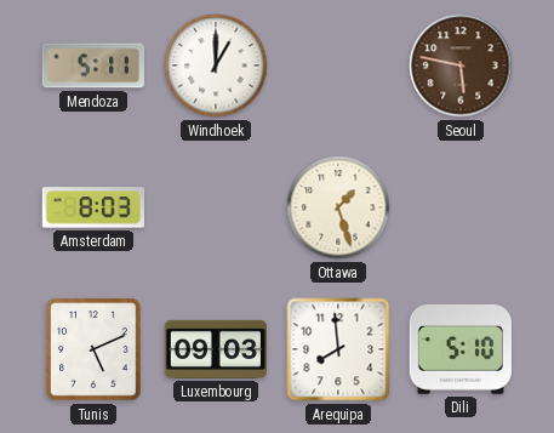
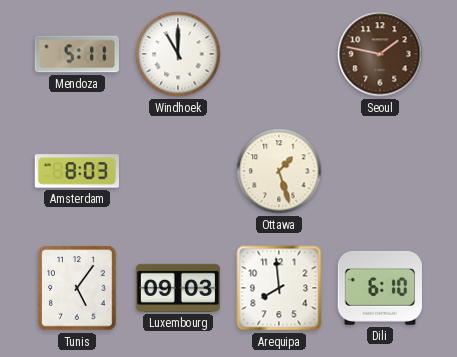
Windhoek: 1:00 -> 11:00 (178, 54)
Seoul: 5:47 -> 1:47 (380, 54)
Tunis: 5:11 -> 5:06 (77, 288)
Dili: 5:10 -> 6:10 (380, 288)
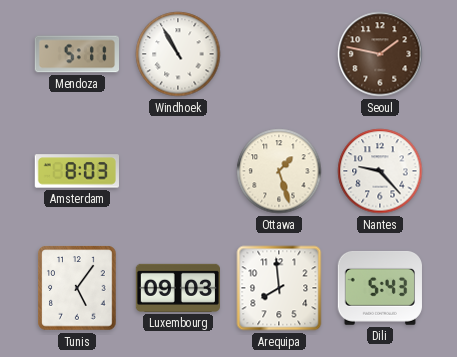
Windhoek: 11:00 -> 10:55 (178, 54)
Nantes: none -> 9:23 (380, 171)
Dili: 6:10 -> 5:43 (380, 288)
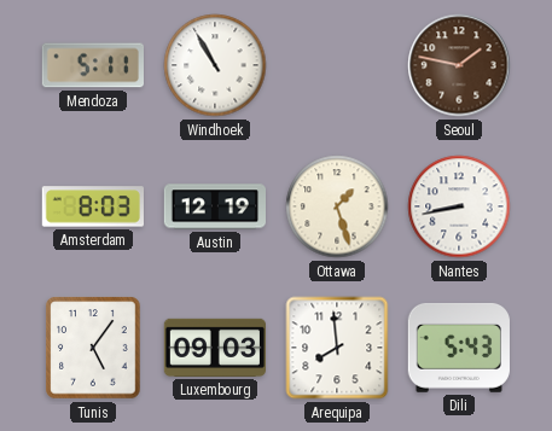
Austin: none -> 12:19 (214, 206)
Nantes: 9:23 -> 8:43 (459, 206)
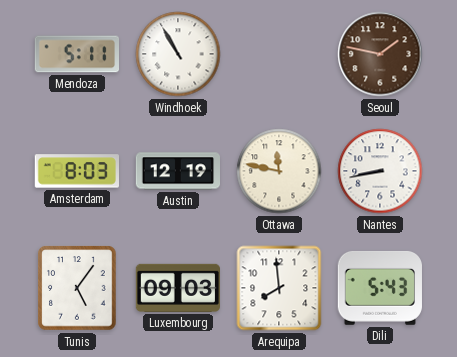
Ottawa: 1:27 -> 11:47 (279, 171)
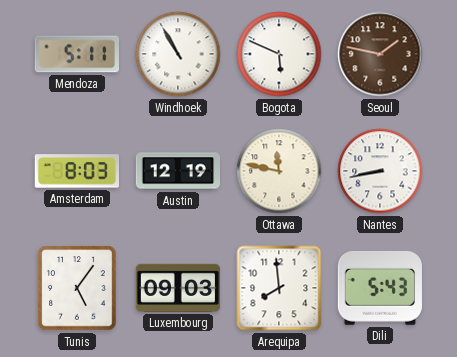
Bogota: none -> 5:49 (279, 54)
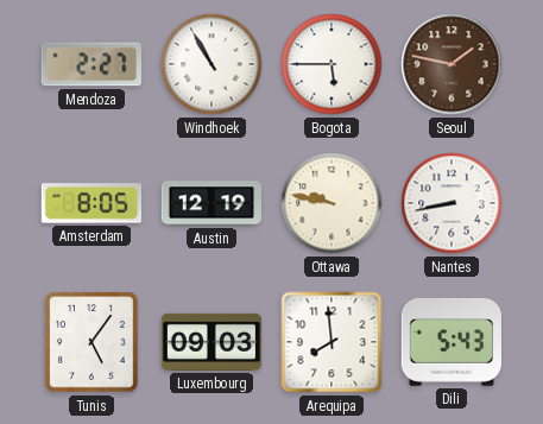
Mendoza: 5:11 -> 2:27 (90, 64)
Bogota: 5:49 -> 5:45 (332, 64)
Amsterdam: 8:03 -> 8:05 (90, 203)
Ottawa: 11:47 -> 9:47 (332, 203)
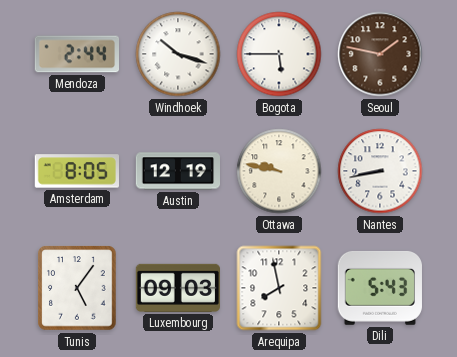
Mendoza: 2:27 -> 2:44 (76, 54)
Windhoek: 10:55 -> 10:18 (178, 54)
Arequipa: 7:59 -> 7:58 (279, 288)
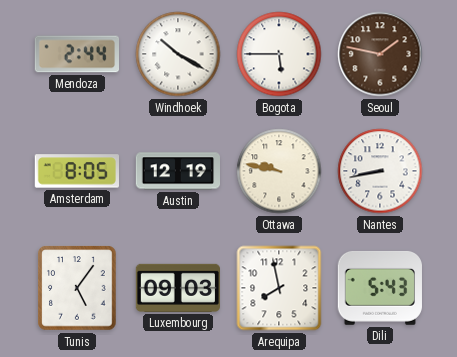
Windhoek: 10:18 -> 10:20 (178, 54)
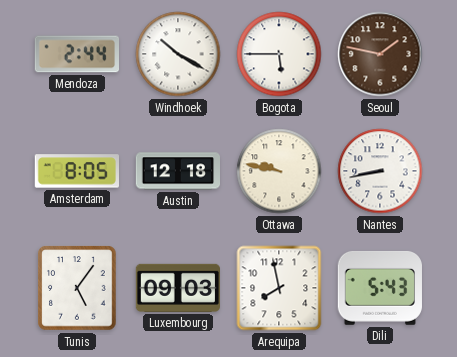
Austin: 12:19 -> 12:18 (177, 171)
